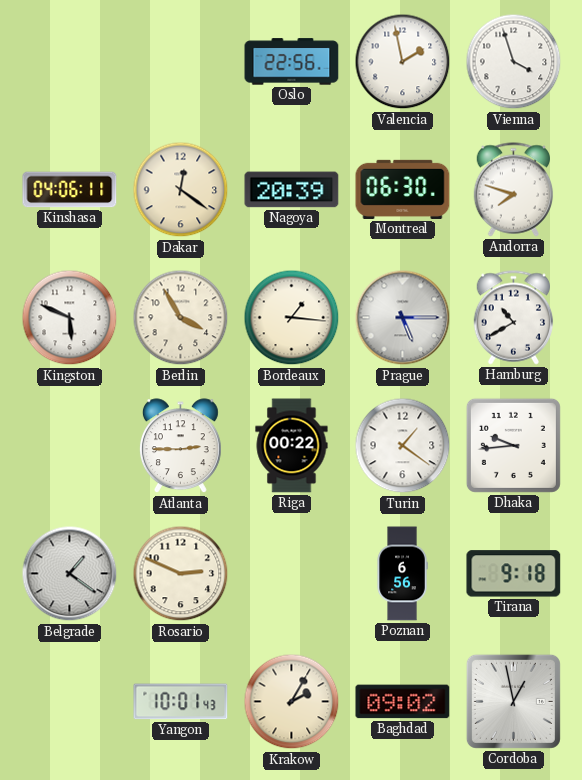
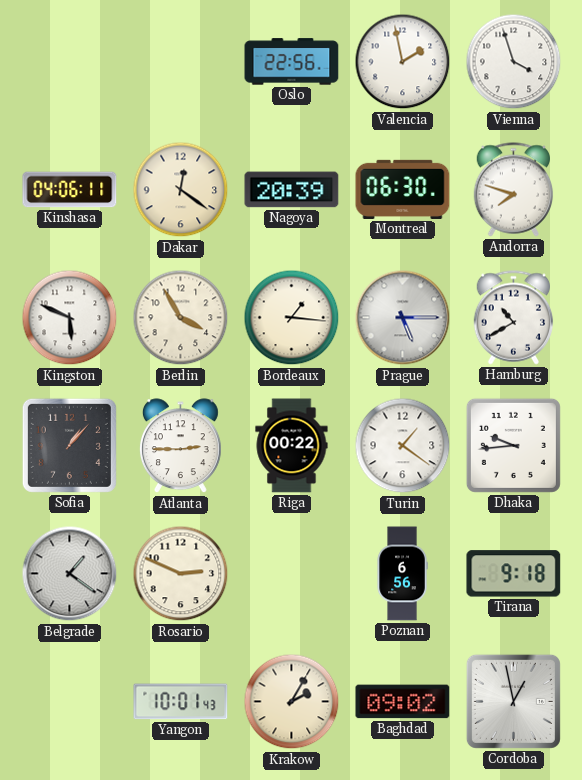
Sofia: none -> 1:07 (69, 445)
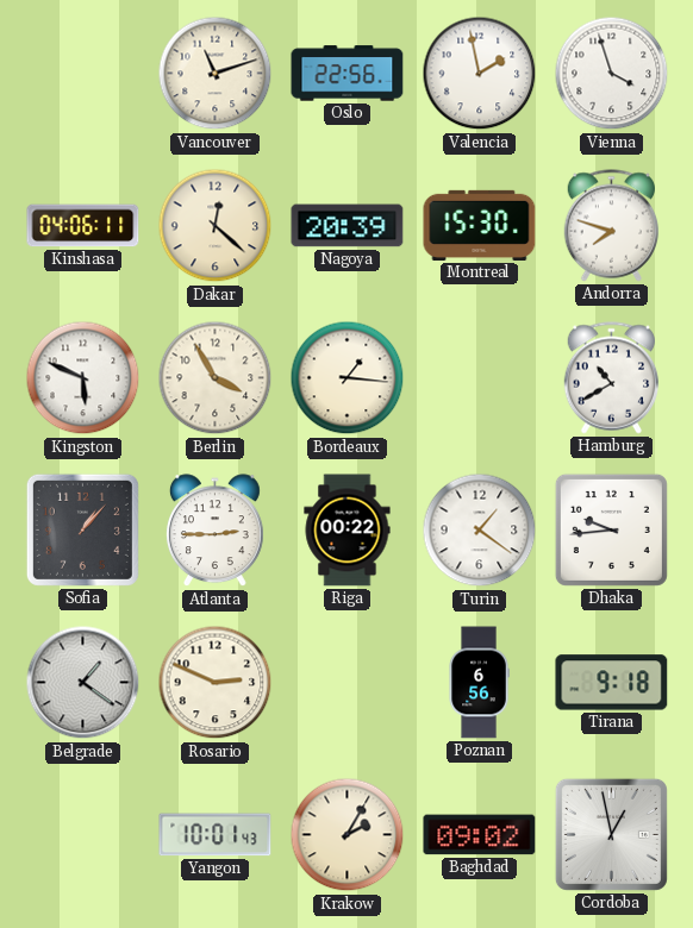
Vancouver: none -> 11:12 (216, 74)
Dakar: 12:21 -> 12:22 (216, 226)
Montreal: 06:30 -> 15:30 (480, 225)
Prague: 5:15 -> none (403, 318)
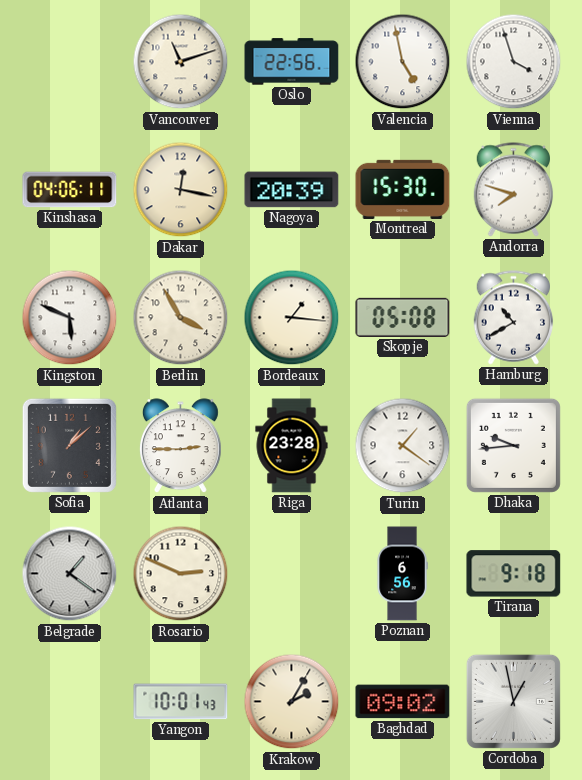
Valencia: 1:58 -> 4:58 (403, 62)
Dakar: 12:22 -> 12:17 (181, 190)
Skopje: none -> 05:08 (403, 317)
Sofia: 1:07 -> 1:08 (69, 445)
Riga: 00:22 -> 23:28 (292, 446)
